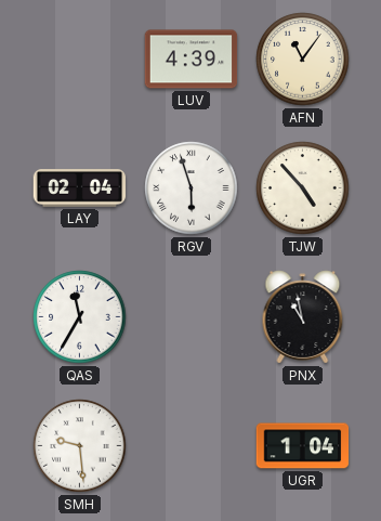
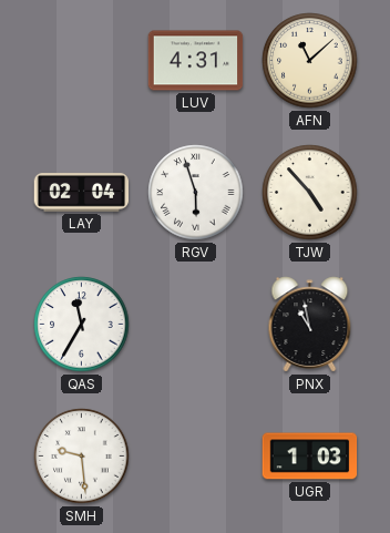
LUV: 4:39 -> 4:31 (196, 61)
AFN: 11:06 -> 11:08 (310, 61)
UGR: 1:04 -> 1:03 (310, 457)
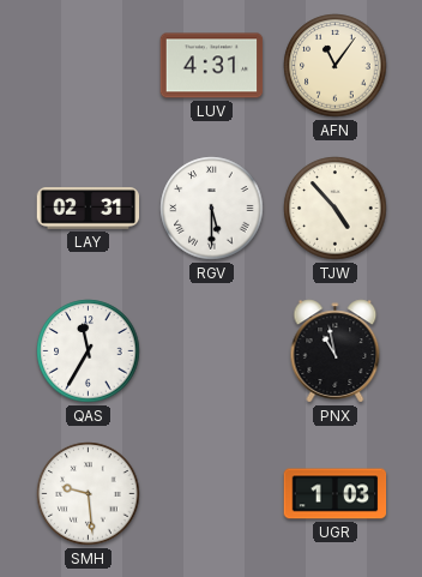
AFN: 11:08 -> 11:06 (336, 66)
LAY: 02:04 -> 02:31 (89, 209)
RGV: 5:57 -> 5:30 (212, 209)
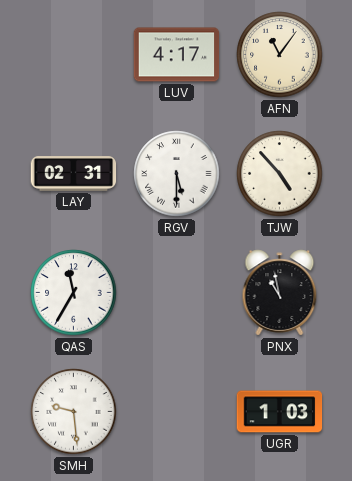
LUV: 4:31 -> 4:17 (177, 55)
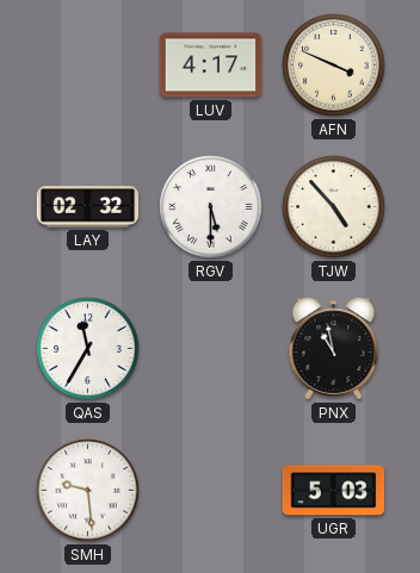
AFN: 11:06 -> 3:49 (334, 66)
LAY: 02:31 -> 02:32 (88, 207)
UGR: 1:03 -> 5:03 (334, 491)
